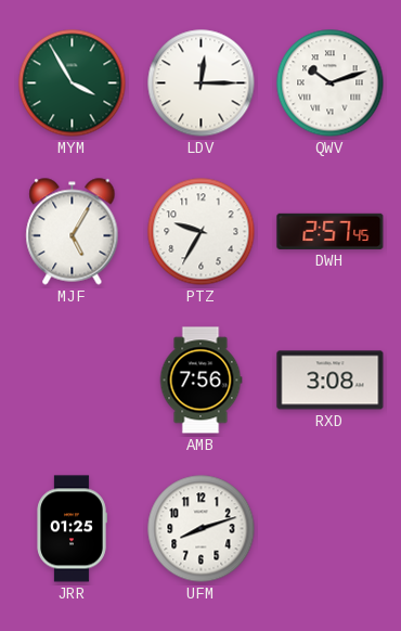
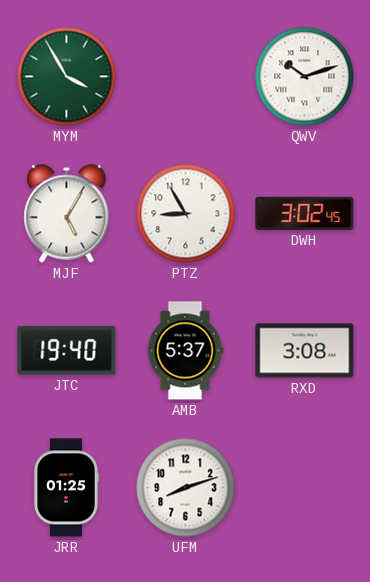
LDV: 12:15 -> none (202, 83)
PTZ: 9:35 -> 8:55 (186, 214)
DWH: 2:57 -> 3:02 (305, 213)
JTC: none -> 19:40 (67, 351)
AMB: 7:56 -> 5:37 (185, 351)
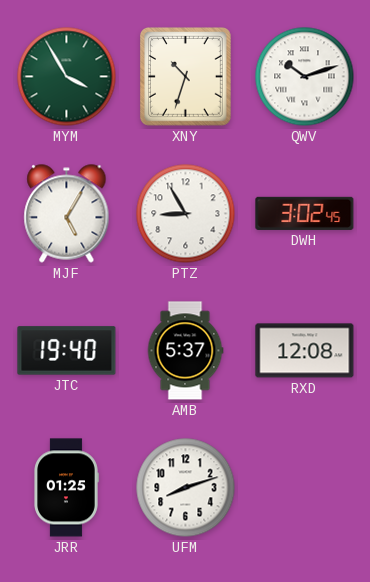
XNY: none -> 10:33 (186, 77)
RXD: 3:08 -> 12:08 (305, 351)
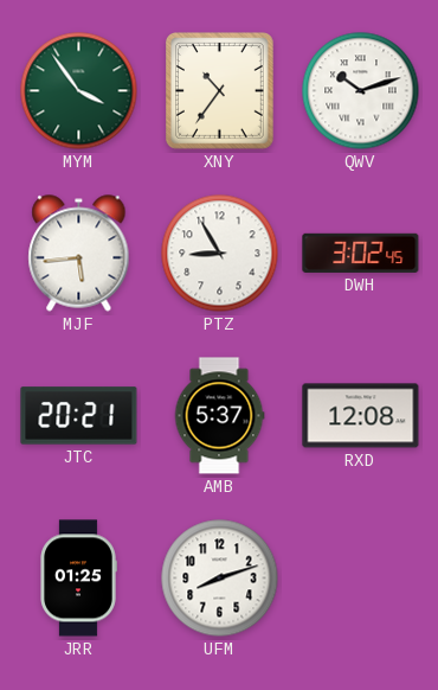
MYM: 3:55 -> 3:54 (79, 91)
XNY: 10:33 -> 10:36 (220, 91)
MJF: 5:05 -> 5:44 (79, 254)
JTC: 19:40 -> 20:21 (79, 416)
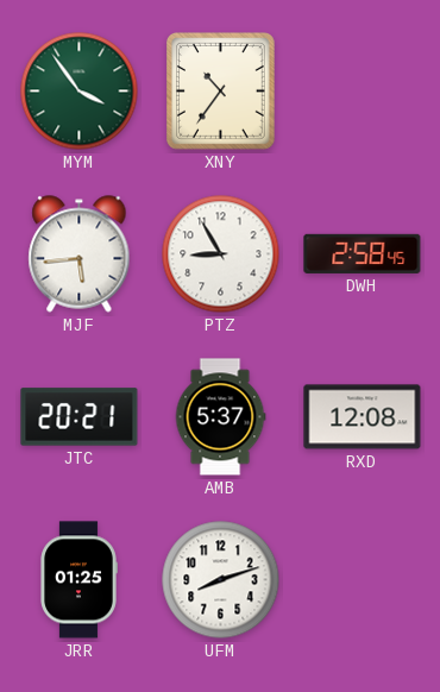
QWV: 10:12 -> none (361, 91)
DWH: 3:02 -> 2:58 (363, 253)
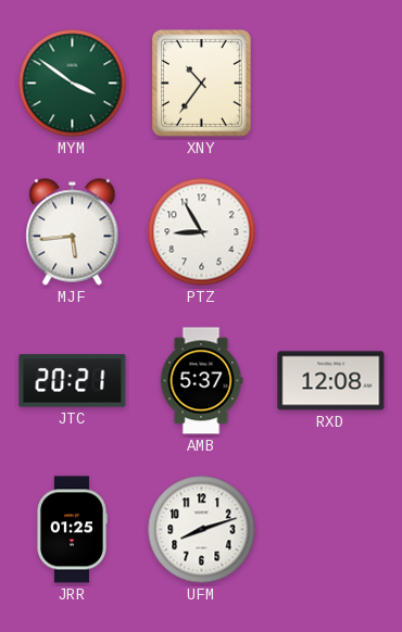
MYM: 3:54 -> 3:51 (73, 84)
DWH: 2:58 -> none (363, 253)
